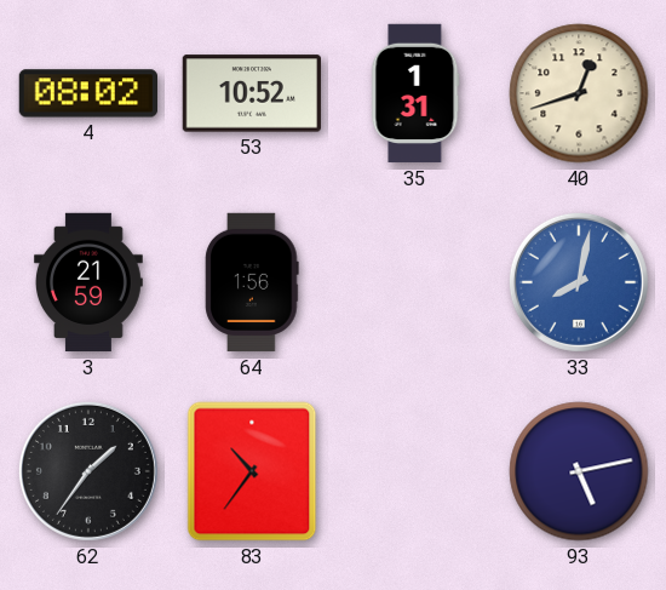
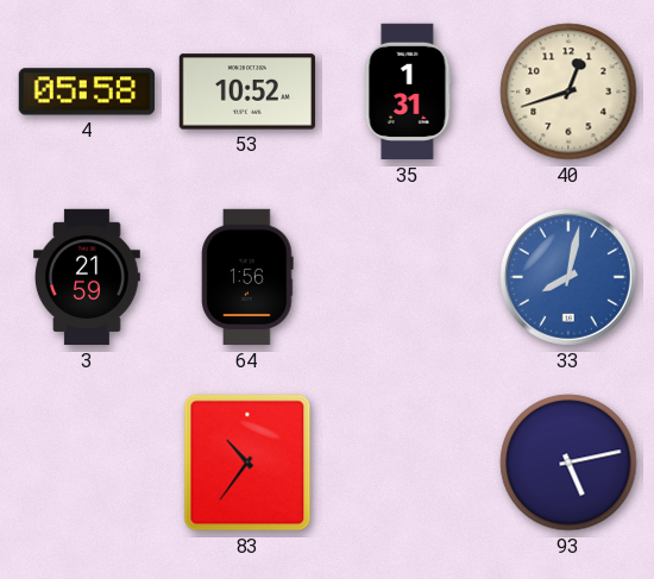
4: 08:02 -> 05:58 (86, 92)
62: 1:36 -> none (88, 471)
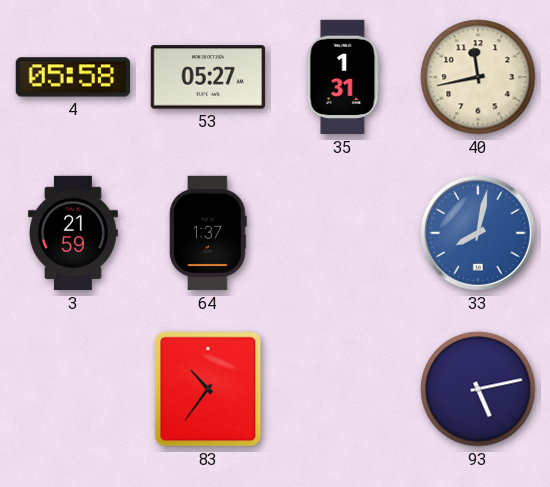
53: 10:52 -> 05:27 (207, 77)
40: 12:42 -> 11:43 (478, 77)
64: 1:56 -> 1:37 (208, 233)
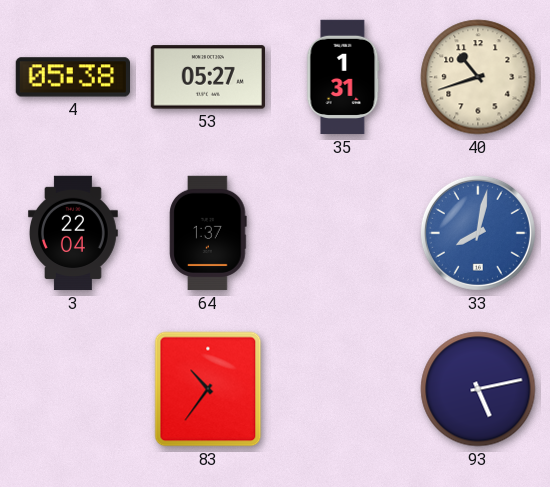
4: 05:58 -> 05:38 (72, 77)
40: 11:43 -> 10:42 (478, 77)
3: 21:59 -> 22:04 (73, 233)
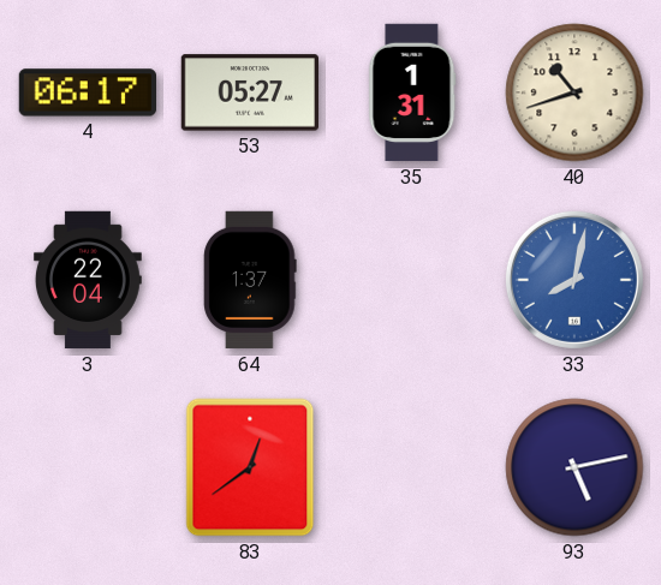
4: 05:38 -> 06:17 (87, 92)
83: 10:36 -> 12:39 (250, 467)
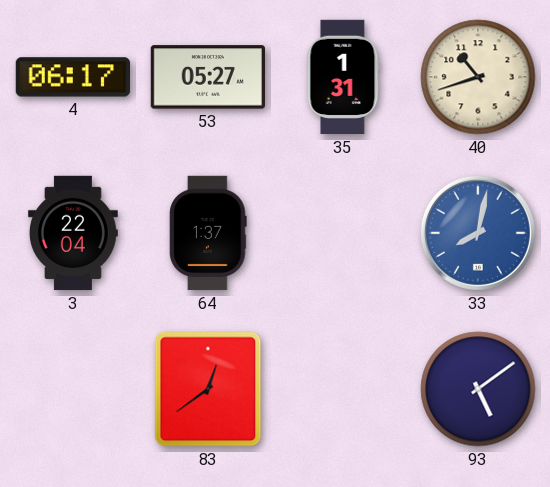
93: 5:13 -> 5:09 (478, 389)
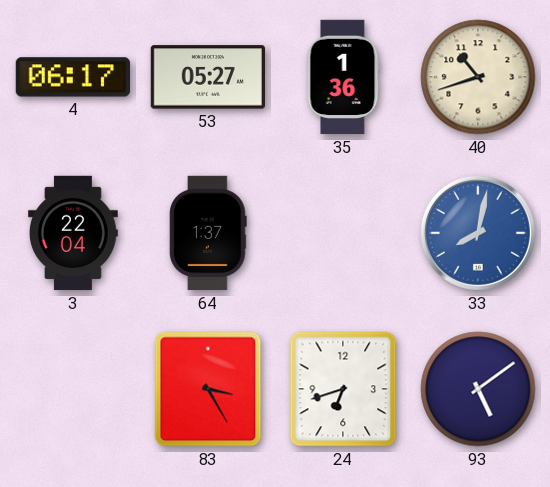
35: 1:31 -> 1:36 (343, 77)
83: 12:39 -> 3:25 (208, 389)
24: none -> 6:42 (343, 389)
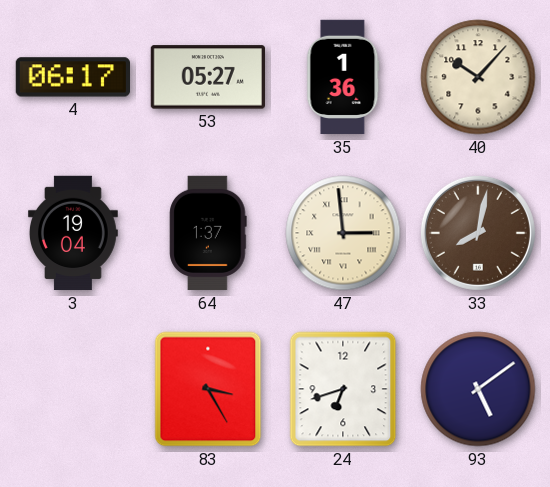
40: 10:42 -> 10:07 (478, 77)
3: 22:04 -> 19:04 (73, 233)
47: none -> 2:59 (343, 233)
33 dial: blue -> brown (478, 233)
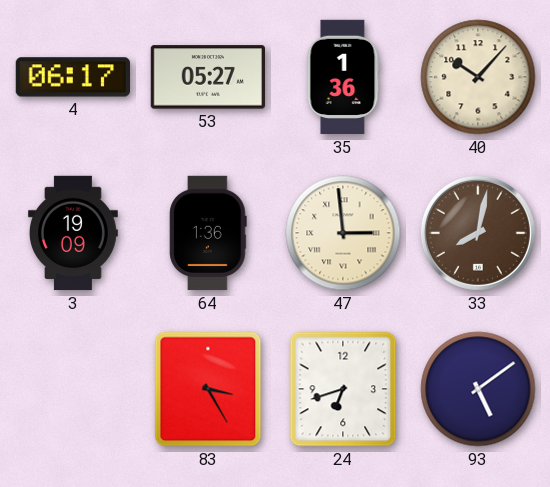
3: 19:04 -> 19:09 (73, 233)
64: 1:37 -> 1:36 (208, 233)
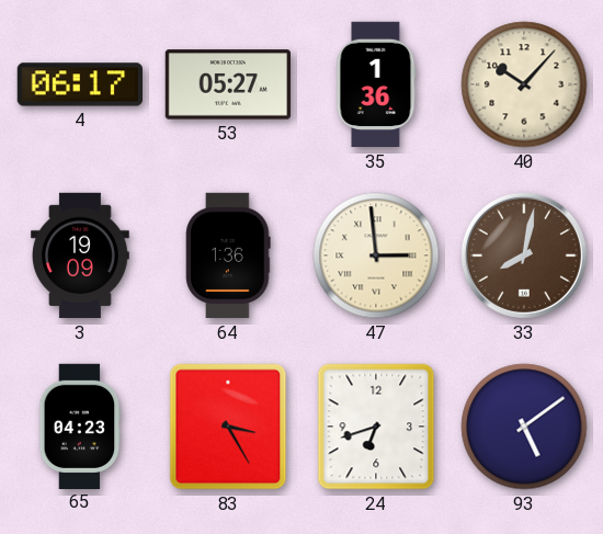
65: none -> 04:23 (80, 425)
